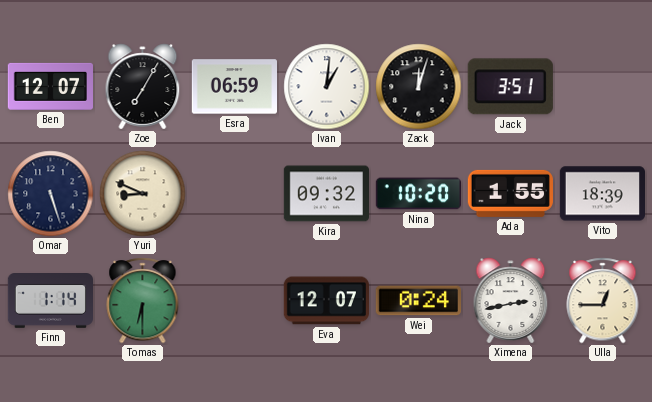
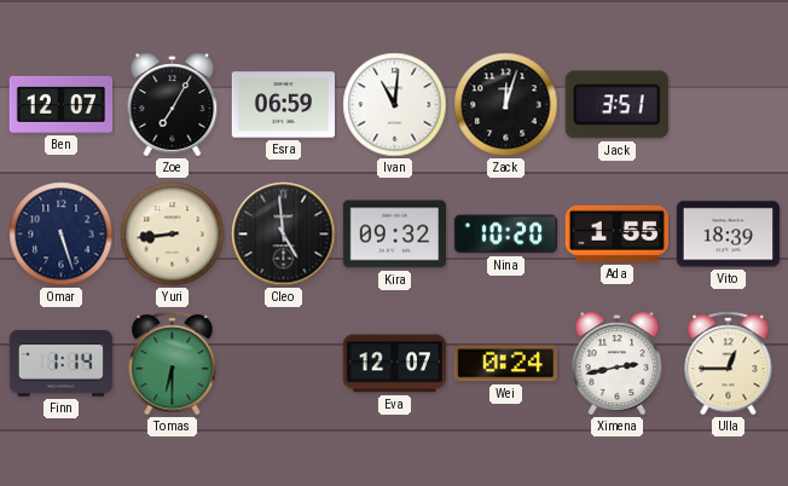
Ivan: 1:01 -> 11:01 (395, 105)
Yuri: 8:49 -> 8:44 (173, 235)
Cleo: none -> 4:59 (284, 235)
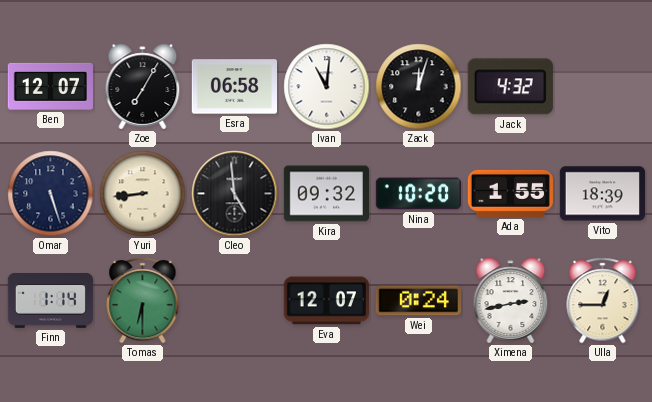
Esra: 06:59 -> 06:58 (234, 87)
Jack: 3:51 -> 4:32 (510, 87)
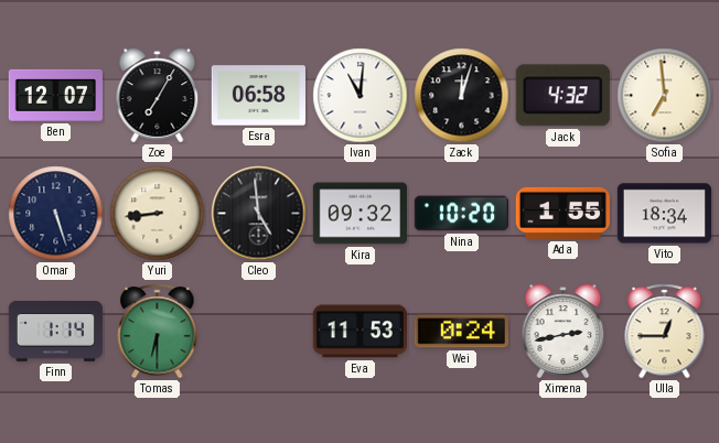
Sofia: none -> 6:59 (665, 96)
Vito: 18:39 -> 18:34 (664, 214)
Eva: 12:07 -> 11:53 (359, 332)
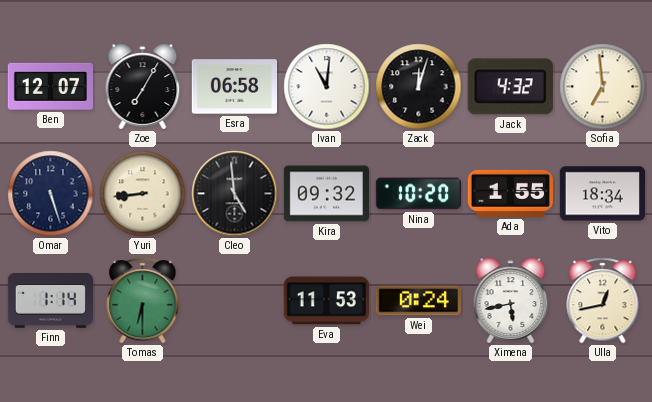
Ximena: 2:43 -> 5:43 (511, 301)
Ulla: 12:45 -> 12:43 (603, 301)
